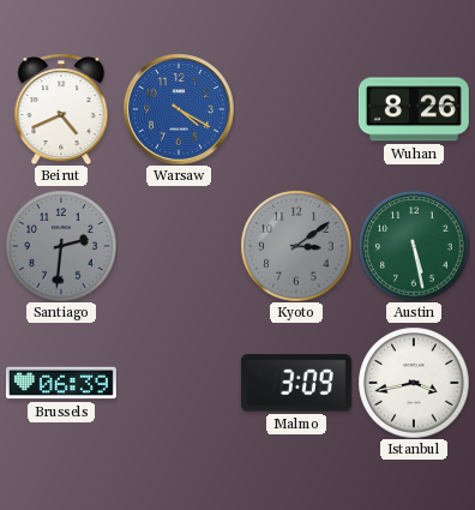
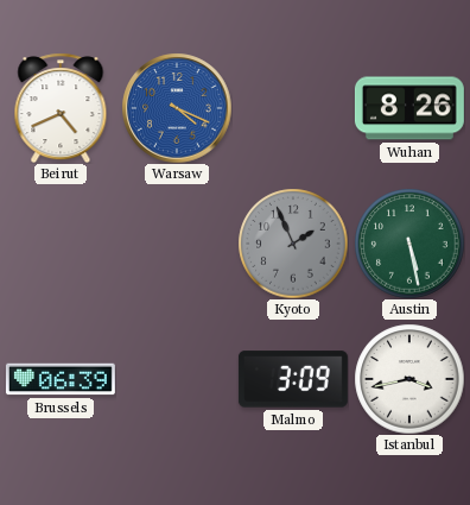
Warsaw: 4:20 -> 4:19 (177, 108)
Santiago: 2:31 -> none (61, 246)
Kyoto: 3:09 -> 1:56 (293, 244)
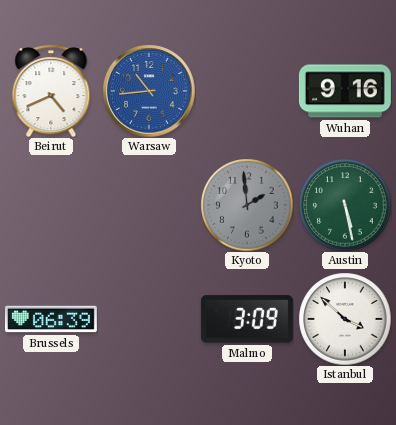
Warsaw: 4:19 -> 10:44 (149, 91)
Wuhan: 8:26 -> 9:16 (345, 91)
Kyoto: 1:56 -> 1:59 (247, 205)
Istanbul: 3:43 -> 3:52 (345, 319)
